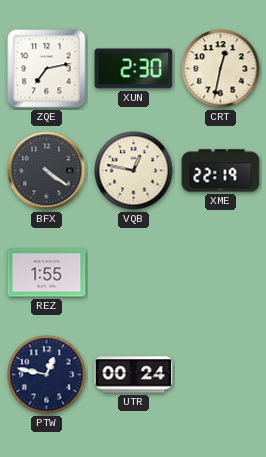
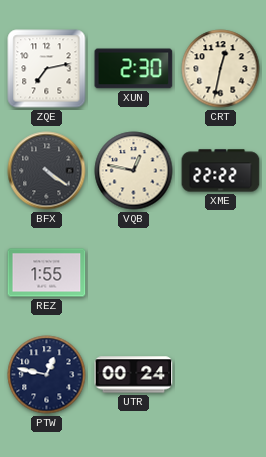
XME: 22:19 -> 22:22 (221, 171)
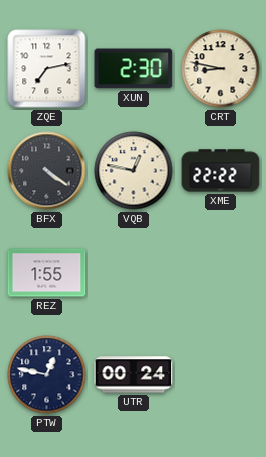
CRT: 12:32 -> 8:47 (221, 69)
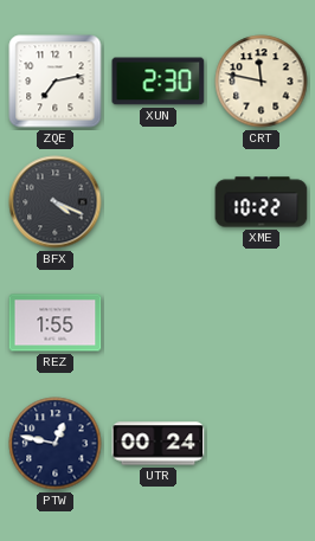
CRT: 8:47 -> 11:47 (262, 82)
BFX: 4:21 -> 4:19 (56, 202)
VQB: 12:47 -> none (134, 171)
XME: 22:22 -> 10:22 (262, 202)
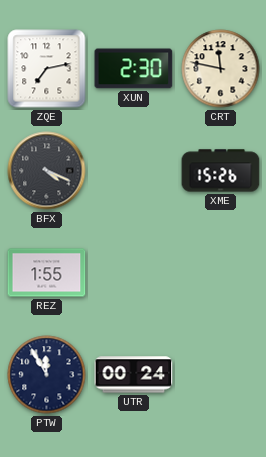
XME: 10:22 -> 15:26 (221, 171)
PTW: 12:47 -> 11:55 (47, 375)
